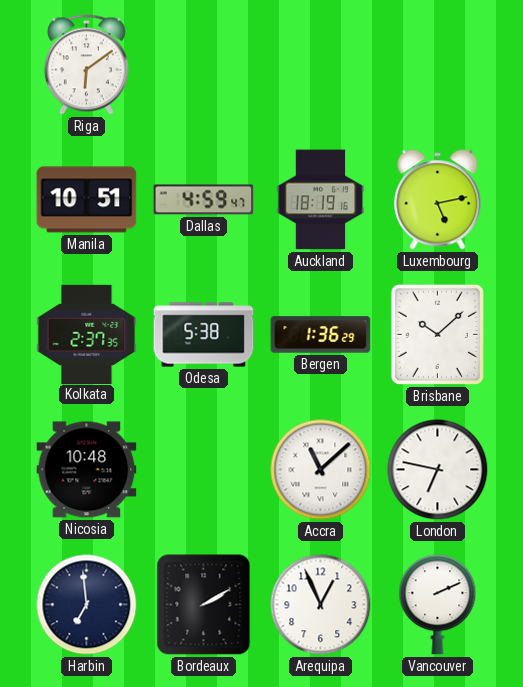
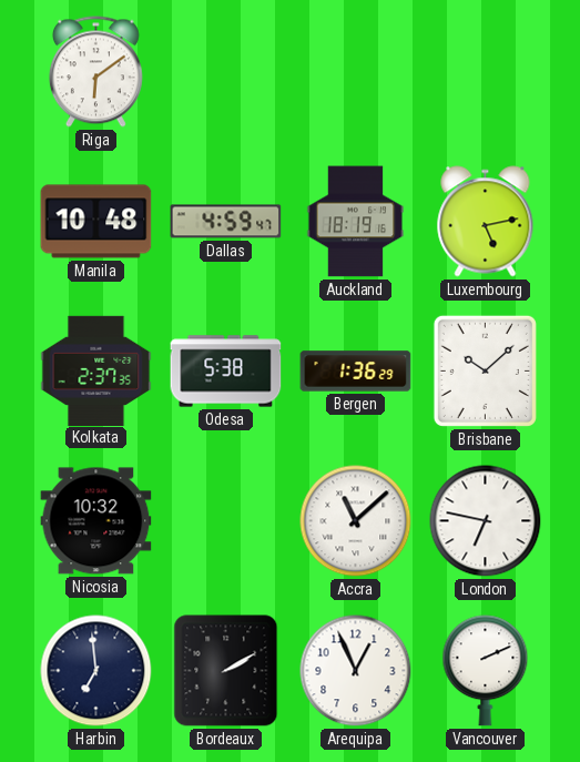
Manila: 10:51 -> 10:48 (96, 222)
Nicosia: 10:48 -> 10:32 (96, 521)
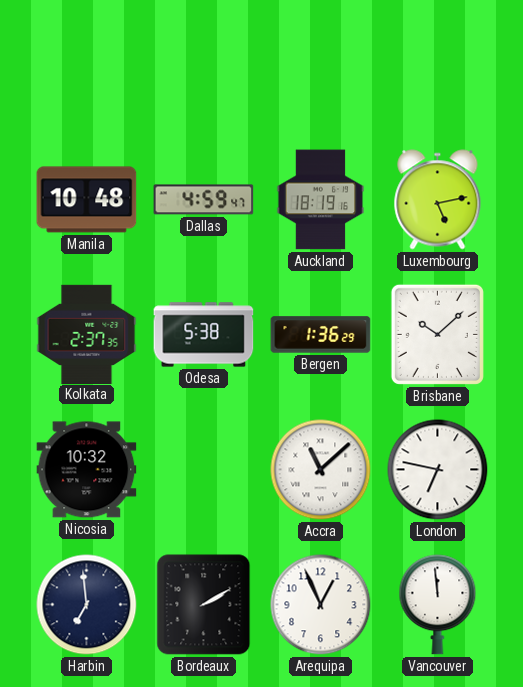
Riga: 6:09 -> none (95, 72)
Vancouver: 2:11 -> 11:59 (438, 605)
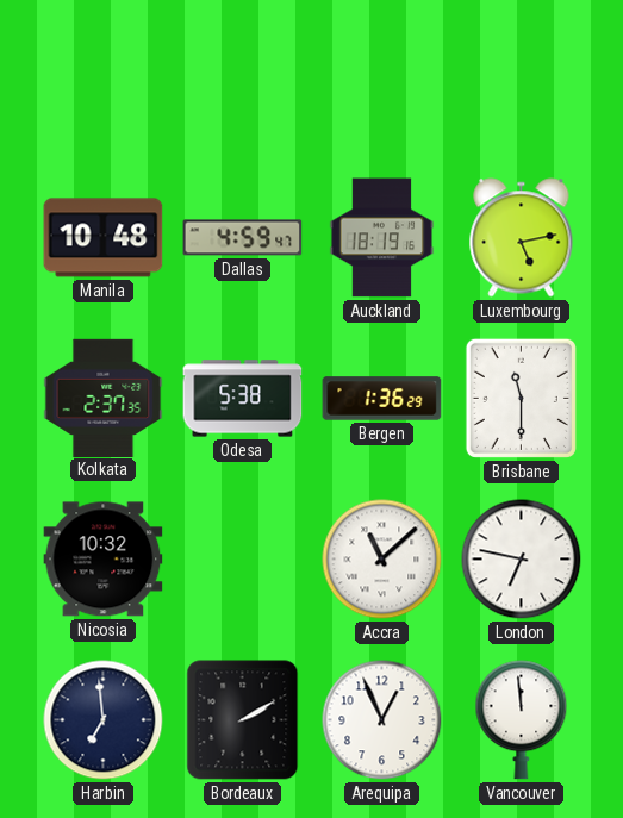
Brisbane: 10:08 -> 11:30 (521, 398)
